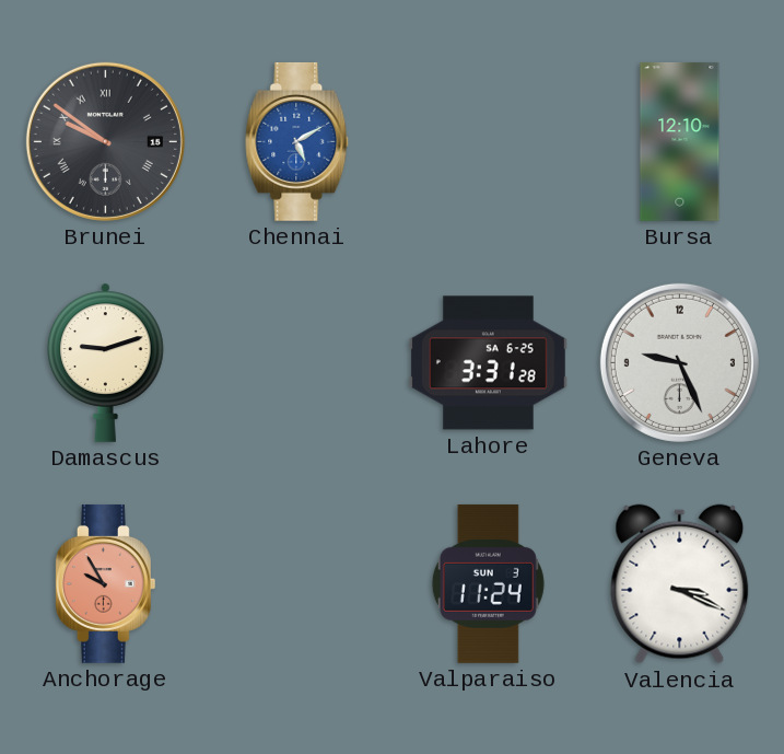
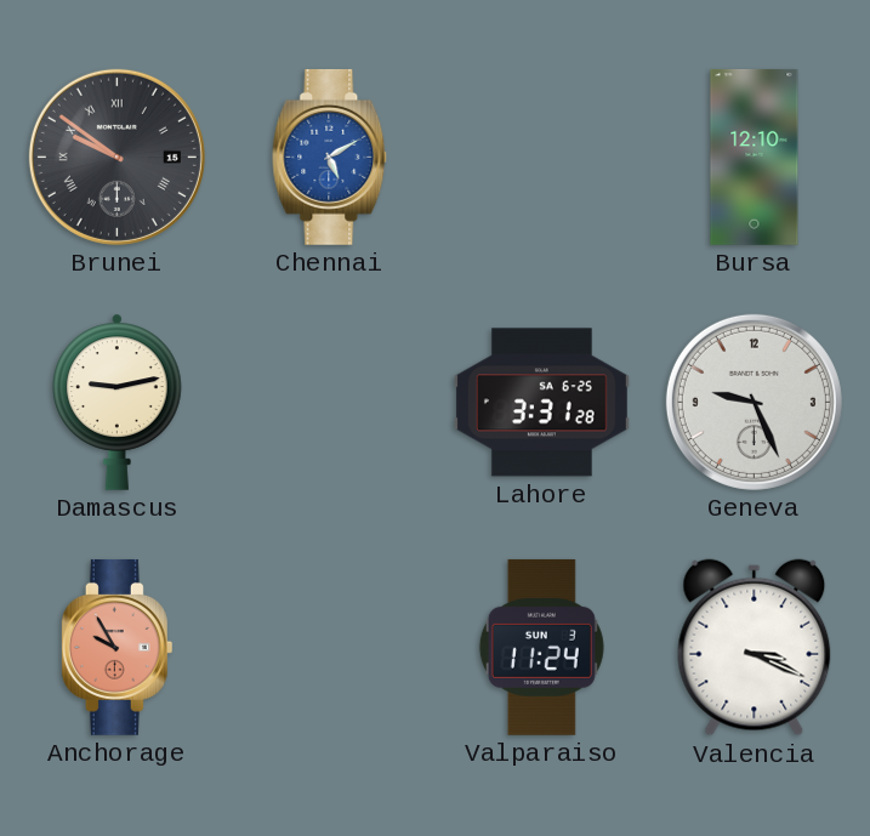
Damascus: 9:12 -> 9:13 (118, 402)
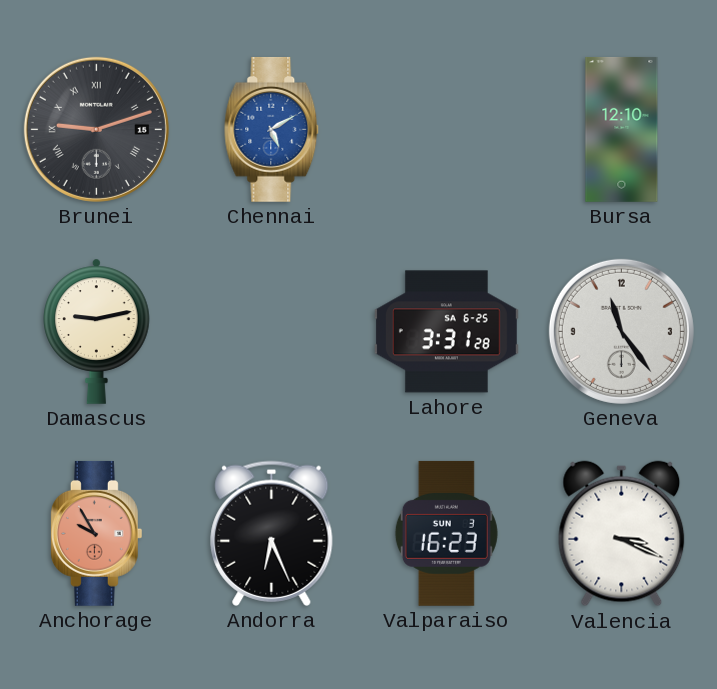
Brunei: 9:51 -> 9:12 (96, 129)
Geneva: 9:26 -> 11:24 (621, 331)
Andorra: none -> 6:26 (272, 533)
Valparaiso: 11:24 -> 16:23 (446, 533)
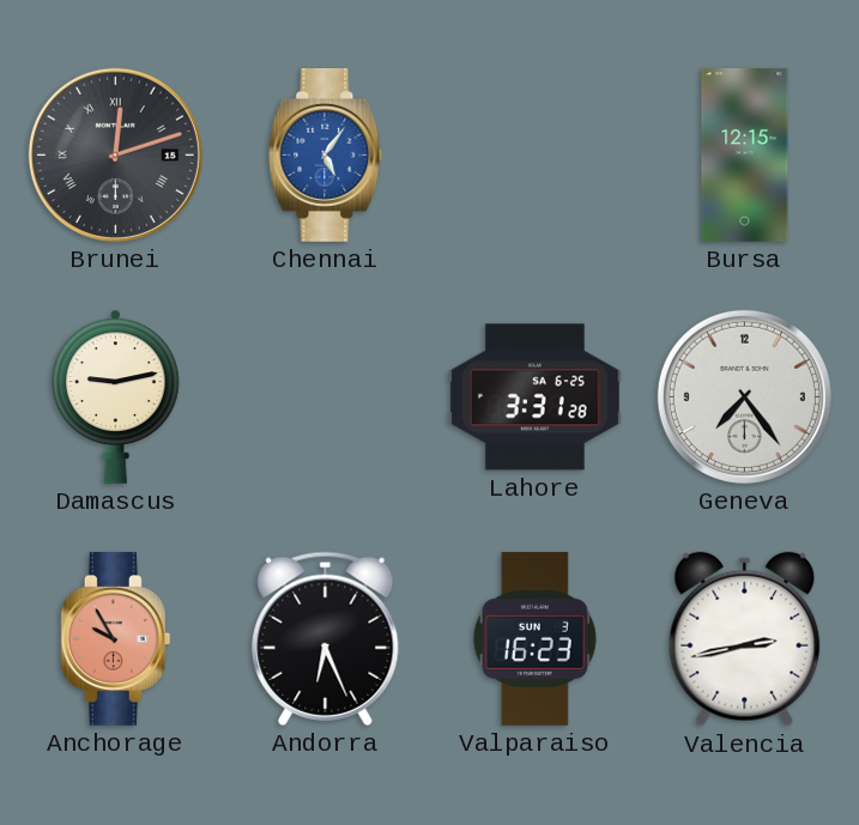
Brunei: 9:12 -> 12:12 (115, 154)
Chennai: 5:10 -> 5:06 (326, 154)
Bursa: 12:10 -> 12:15 (745, 154)
Geneva: 11:24 -> 7:24 (744, 396)
Valencia: 3:19 -> 2:43 (745, 639)
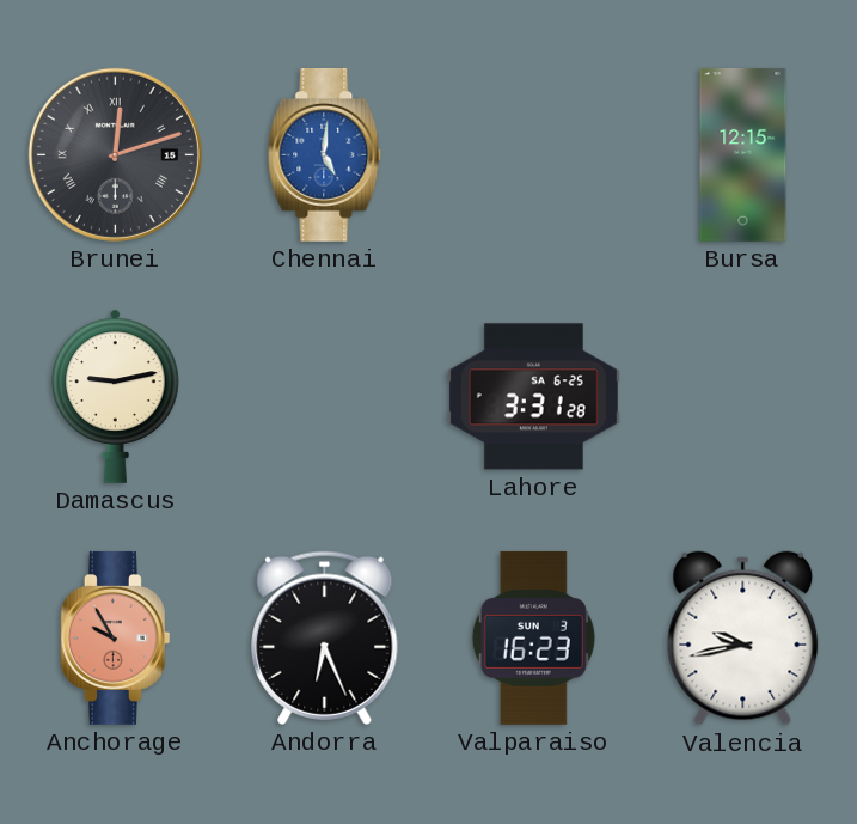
Chennai: 5:06 -> 5:01 (325, 154)
Geneva: 7:24 -> none (744, 396)
Valencia: 2:43 -> 9:43 (743, 639)
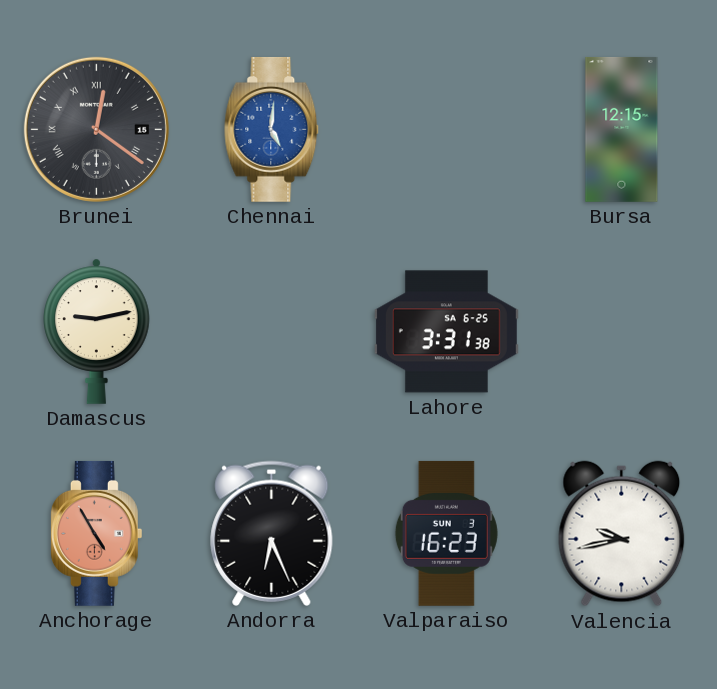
Brunei: 12:12 -> 12:21 (96, 129)
Lahore: 3:31:28 -> 3:31:38 (446, 332)
Anchorage: 9:55 -> 4:55 (96, 533)
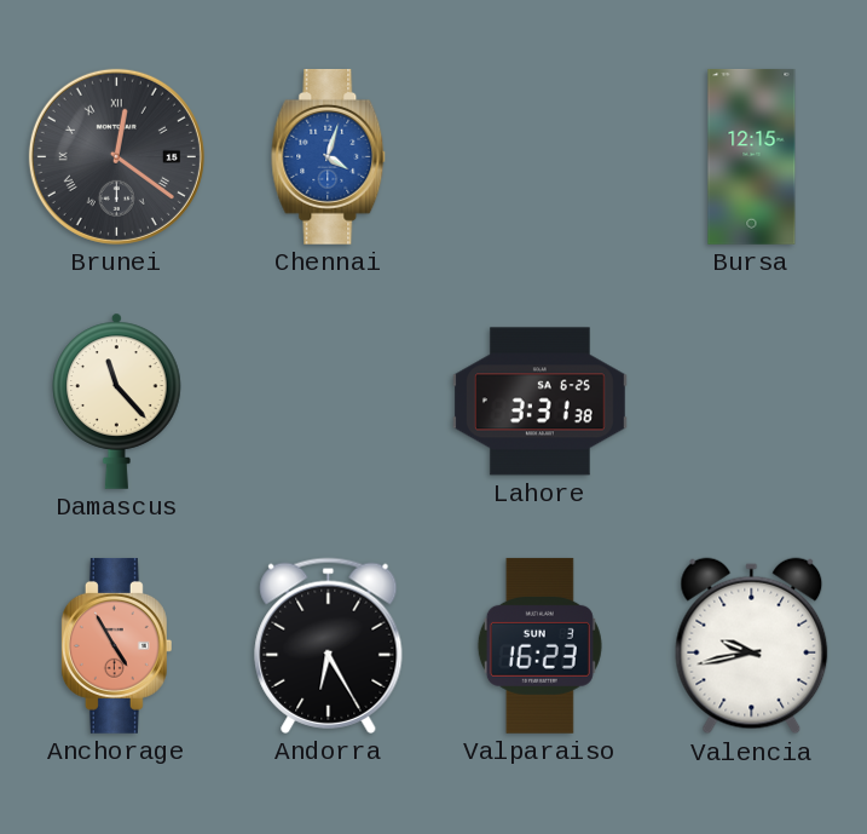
Chennai: 5:01 -> 4:03 (329, 156)
Damascus: 9:13 -> 11:23 (117, 401)
Andorra: 6:26 -> 6:25 (329, 645)
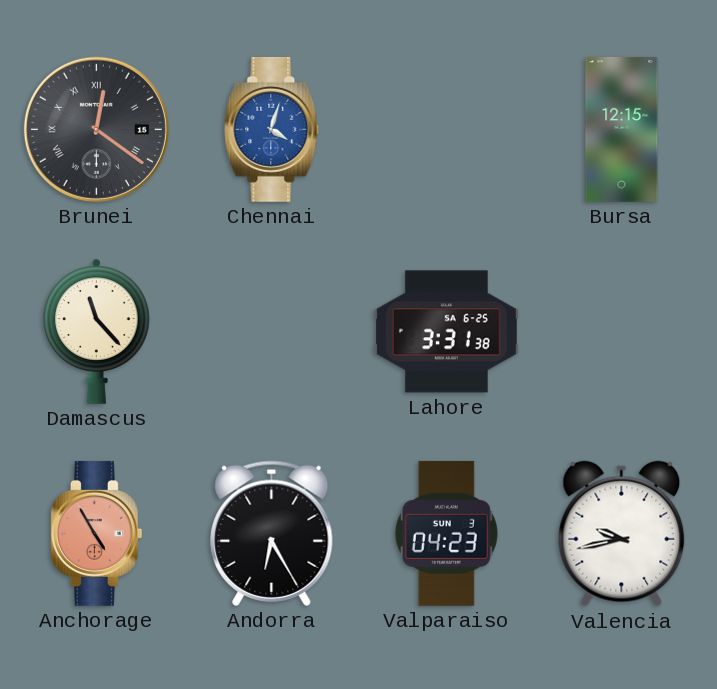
Valparaiso: 16:23 -> 04:23 (446, 533)
